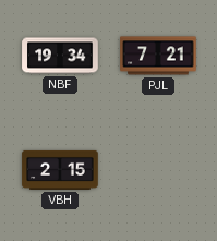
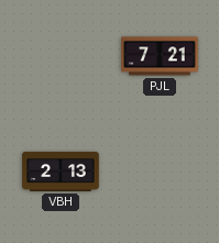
NBF: 19:34 -> none (60, 56)
VBH: 2:15 -> 2:13 (61, 172)
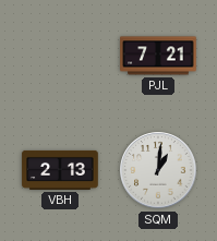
SQM: none -> 1:01 (158, 170)
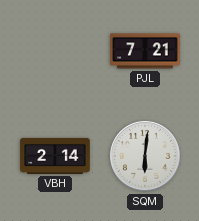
VBH: 2:13 -> 2:14 (55, 156)
SQM: 1:01 -> 6:01 (145, 156)
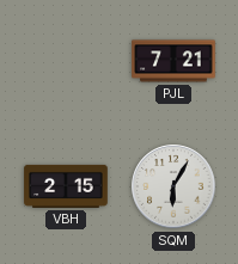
VBH: 2:14 -> 2:15 (66, 186)
SQM: 6:01 -> 6:05 (173, 186)
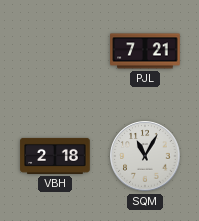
VBH: 2:15 -> 2:18 (55, 156)
SQM: 6:05 -> 11:05 (145, 156)
